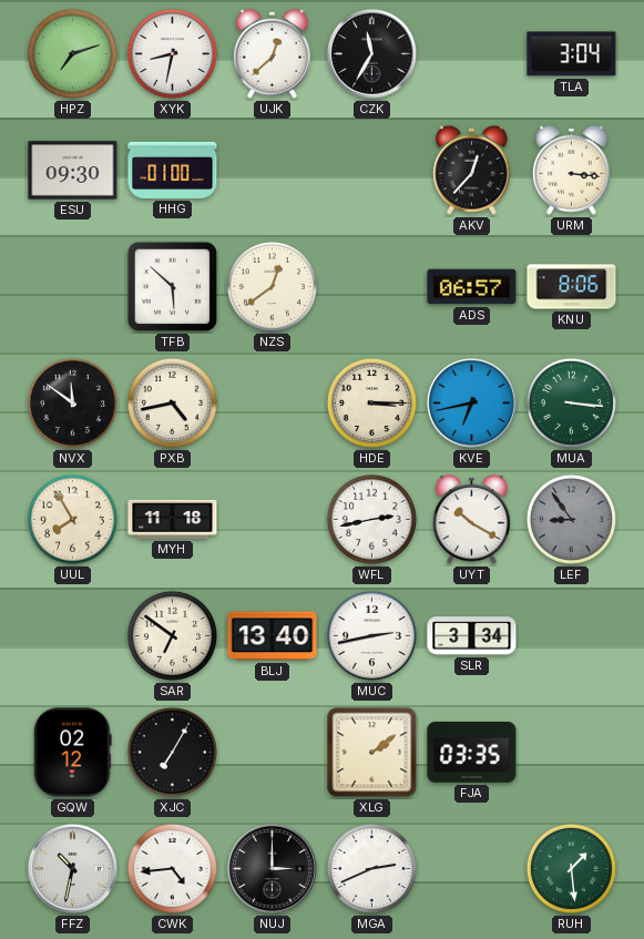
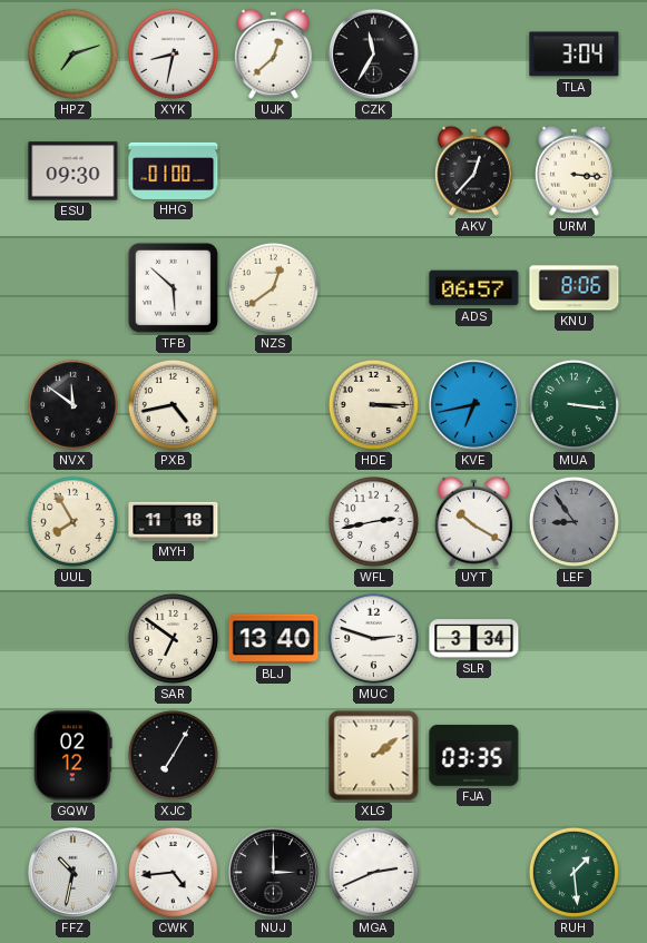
MUC: 2:43 -> 2:48 (373, 638)
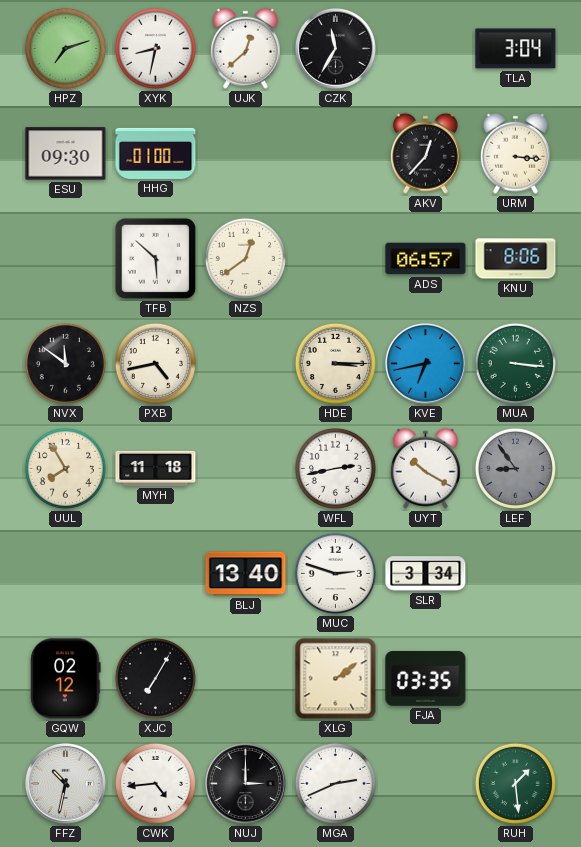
SAR: 6:51 -> none (173, 638)
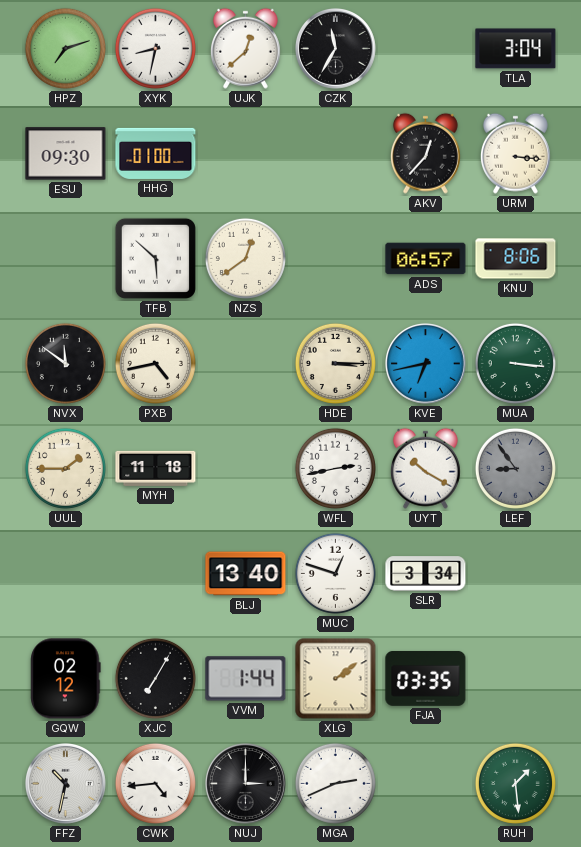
UUL: 7:55 -> 1:45 (65, 468)
MUC: 2:48 -> 12:48 (335, 573)
VVM: none -> 1:44 (246, 679)
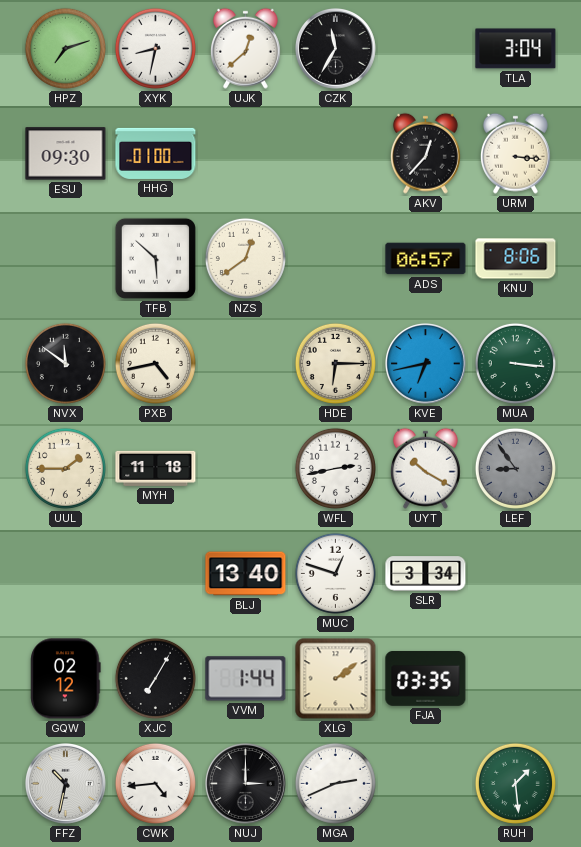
HDE: 3:15 -> 6:15 (335, 363)
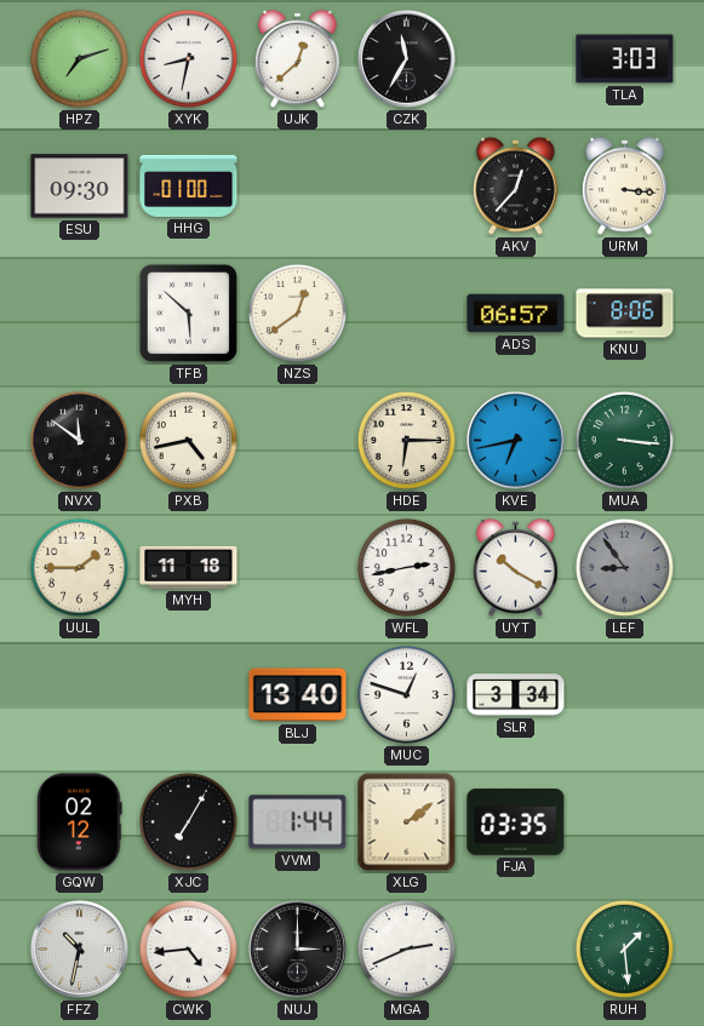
TLA: 3:04 -> 3:03 (625, 59)
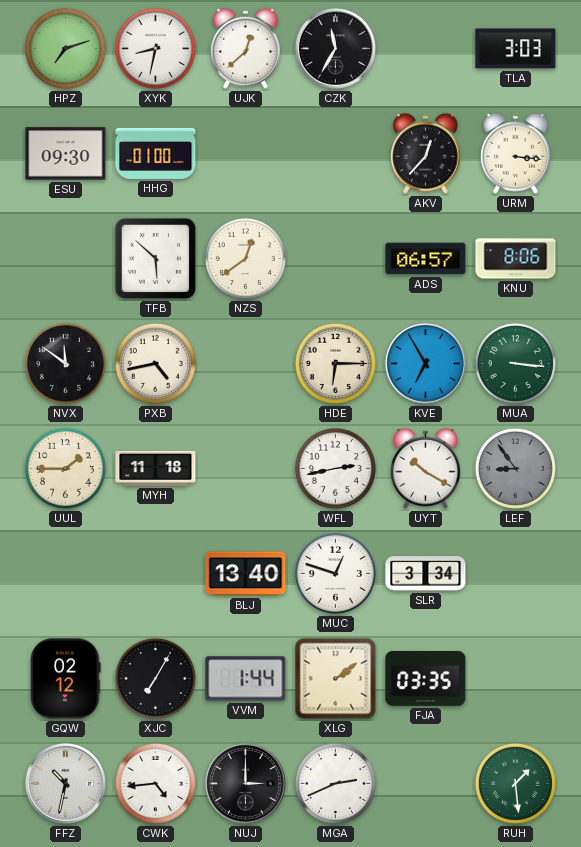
KVE: 6:43 -> 6:55 (425, 364)
